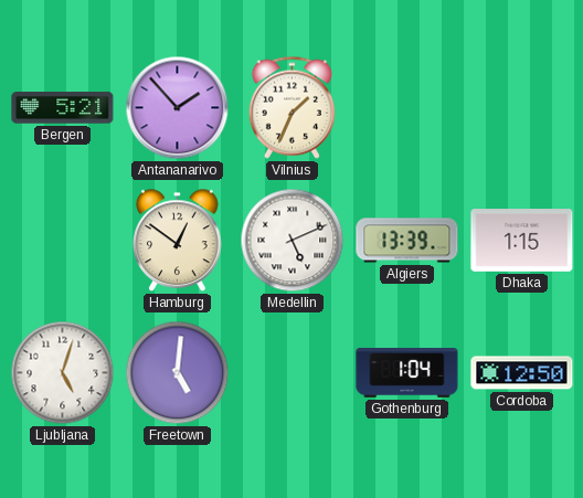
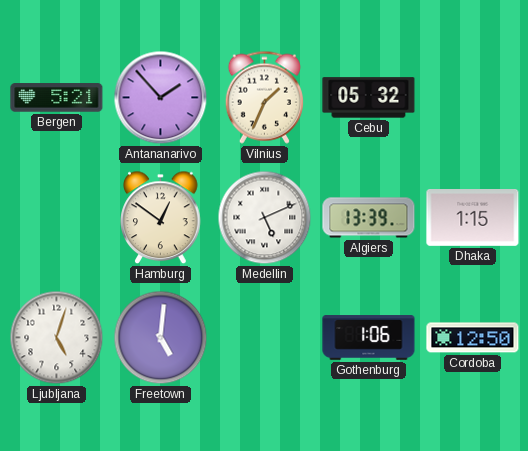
Cebu: none -> 05:32 (369, 98)
Gothenburg: 1:04 -> 1:06 (369, 338)
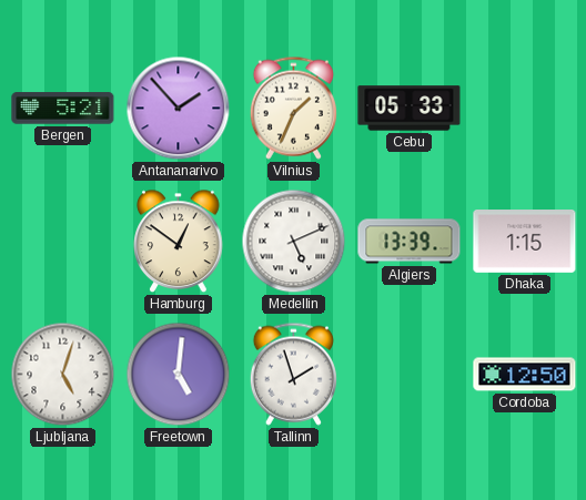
Cebu: 05:32 -> 05:33 (410, 109)
Tallinn: none -> 1:57 (293, 374)
Gothenburg: 1:06 -> none (369, 338)
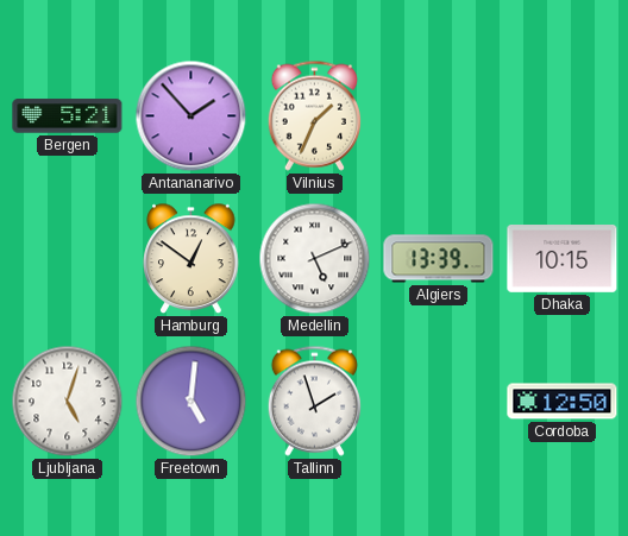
Cebu: 05:33 -> none (410, 109)
Dhaka: 1:15 -> 10:15 (563, 259)
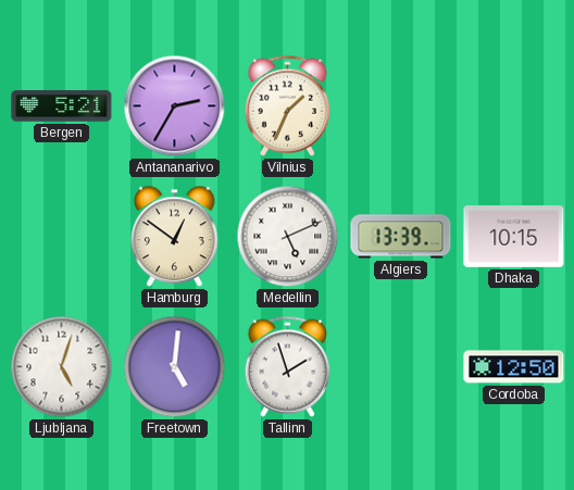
Antananarivo: 1:53 -> 2:35 (175, 106)
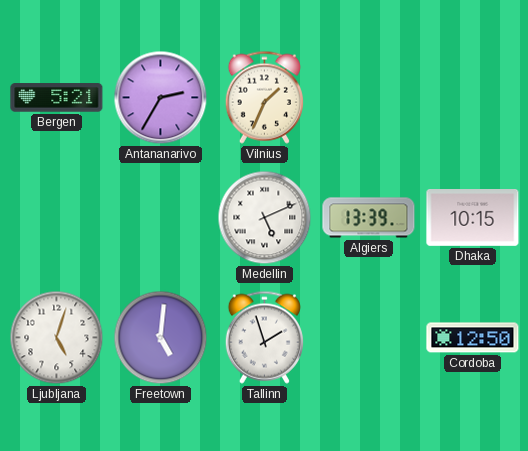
Hamburg: 12:51 -> none (175, 237)
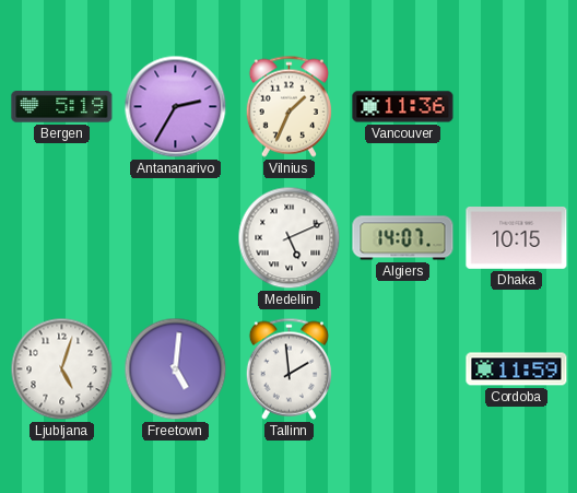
Bergen: 5:21 -> 5:19 (62, 107)
Vancouver: none -> 11:36 (403, 107)
Algiers: 13:39 -> 14:07 (403, 238)
Tallinn: 1:57 -> 1:59 (288, 368)
Cordoba: 12:50 -> 11:59 (517, 369)
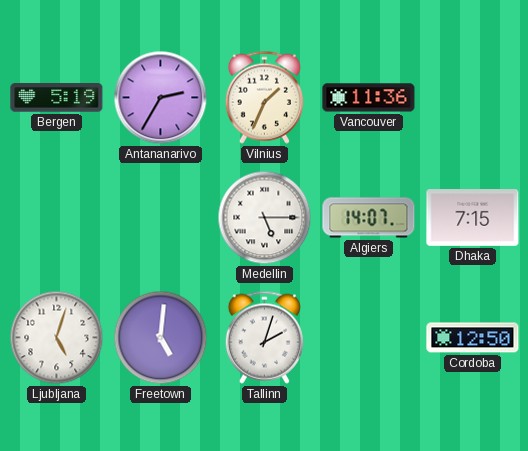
Medellin: 5:11 -> 5:15 (265, 218)
Dhaka: 10:15 -> 7:15 (473, 218)
Tallinn: 1:59 -> 2:03 (264, 337)
Cordoba: 11:59 -> 12:50 (473, 338)
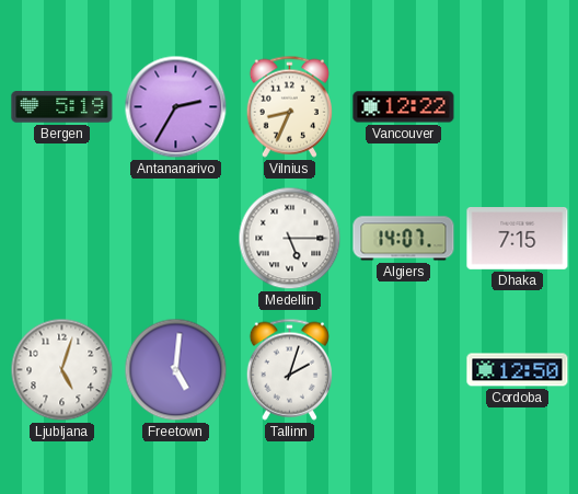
Vilnius: 1:34 -> 8:34 (289, 106)
Vancouver: 11:36 -> 12:22 (404, 107)
